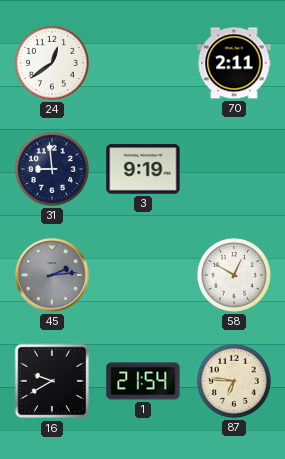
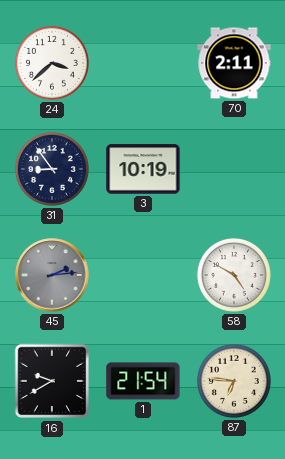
24: 12:39 -> 3:38 (52, 63)
31: 8:59 -> 8:54 (52, 169)
3: 9:19 -> 10:19 (143, 169)
58: 12:50 -> 4:50 (234, 275)
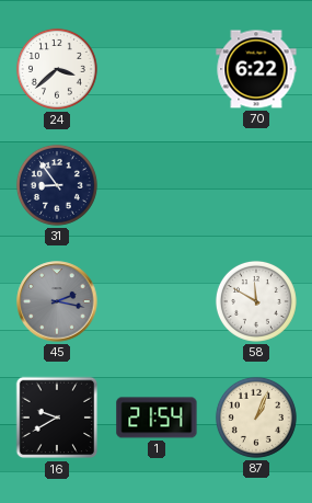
70: 2:11 -> 6:22 (256, 69)
3: 10:19 -> none (143, 169)
45: 2:14 -> 2:17 (57, 301)
58: 4:50 -> 11:50 (256, 301)
87: 6:46 -> 1:04 (256, 418)
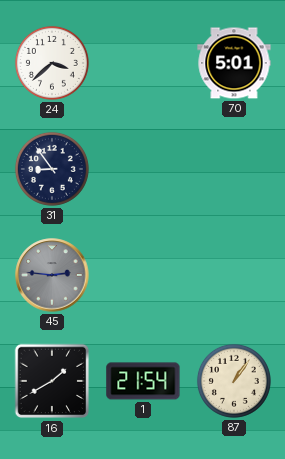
70: 6:22 -> 5:01 (234, 63)
45: 2:17 -> 2:46 (52, 275)
58: 11:50 -> none (256, 301)
16: 9:40 -> 1:40 (52, 381)
87: 1:04 -> 1:06 (234, 381)
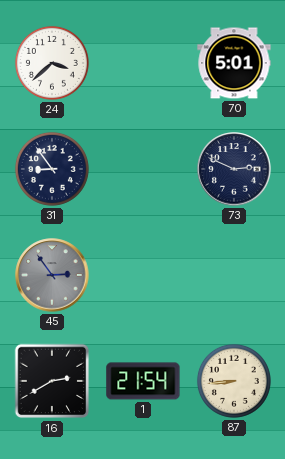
73: none -> 2:49 (234, 169)
45: 2:46 -> 2:54 (52, 275)
16: 1:40 -> 2:40 (52, 381)
87: 1:06 -> 8:44 (234, 381)
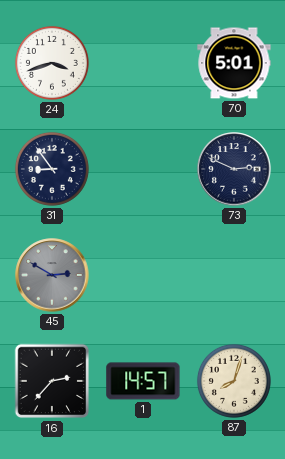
24: 3:38 -> 3:42 (52, 63)
45: 2:54 -> 2:50 (52, 275)
16: 2:40 -> 2:37 (52, 381)
1: 21:54 -> 14:57 (143, 381)
87: 8:44 -> 8:03 (234, 381)
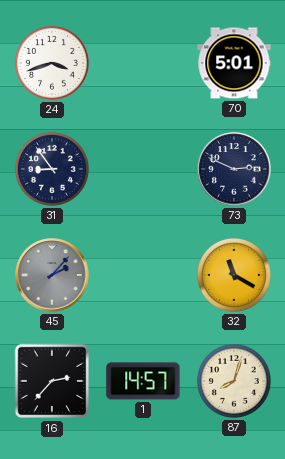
45: 2:50 -> 2:07 (52, 275)
32: none -> 11:20 (234, 275)
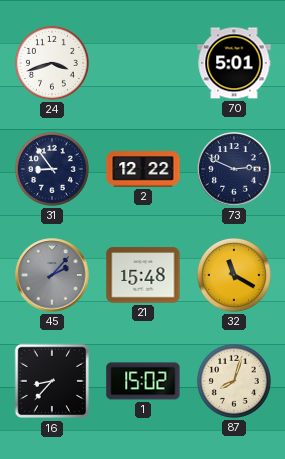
2: none -> 12:22 (143, 169)
21: none -> 15:48 (143, 275)
16: 2:37 -> 8:37 (52, 381)
1: 14:57 -> 15:02 (143, 381)
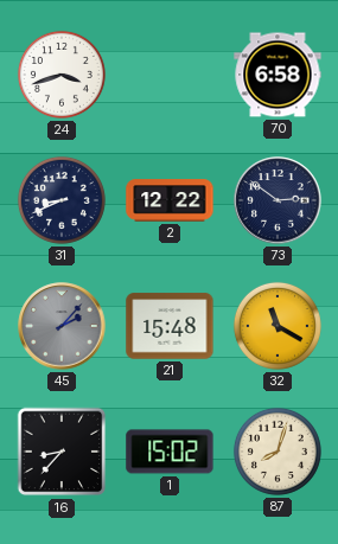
70: 5:01 -> 6:58 (278, 75)
31: 8:54 -> 8:41 (62, 200)
73: 2:49 -> 2:51 (278, 200)
